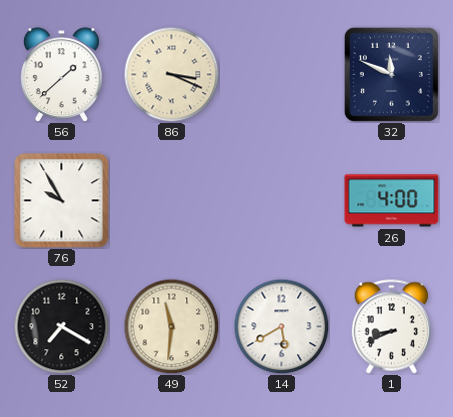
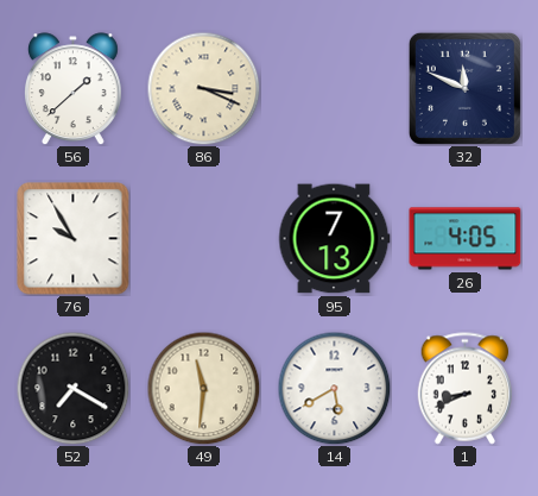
95: none -> 7:13 (334, 239)
26: 4:00 -> 4:05 (466, 239)
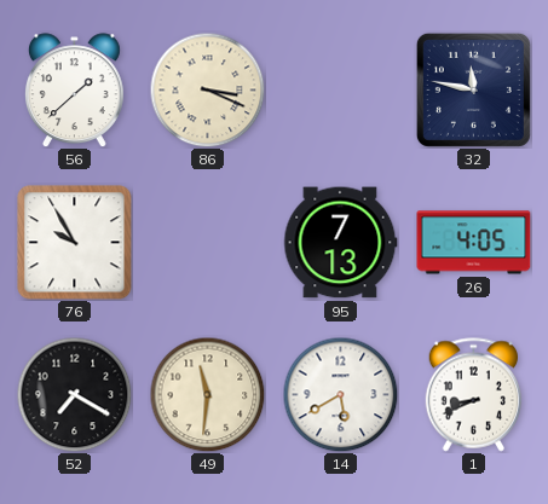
32: 11:49 -> 11:47 (473, 89)
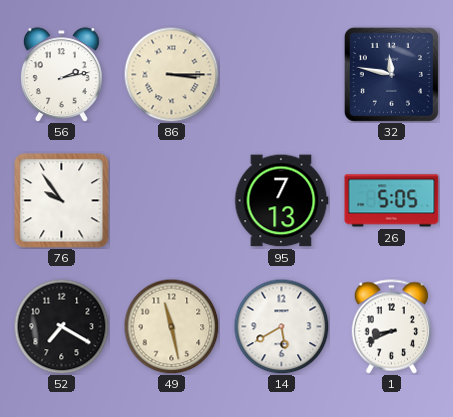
56: 1:38 -> 2:13 (61, 75)
86: 3:19 -> 3:15 (171, 74)
76: 9:55 -> 9:54 (62, 201)
26: 4:05 -> 5:05 (392, 201)
49: 11:31 -> 11:28 (171, 326)
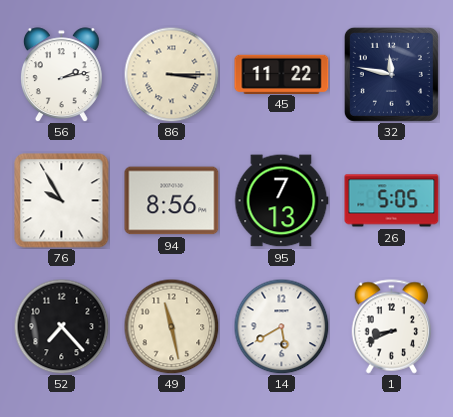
45: none -> 11:22 (282, 74)
76: 9:54 -> 9:55 (62, 201)
94: none -> 8:56 (172, 201)
52: 7:20 -> 7:23 (61, 326)
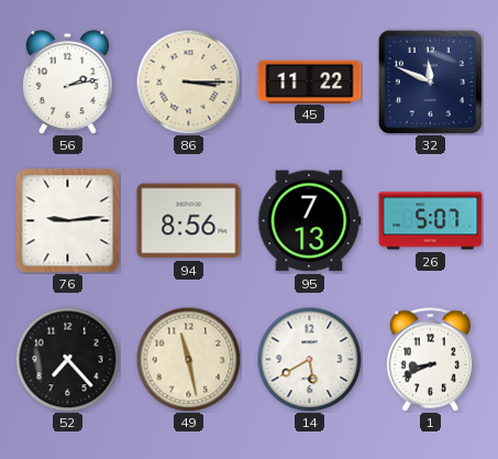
32: 11:47 -> 11:49 (430, 81)
76: 9:55 -> 9:14 (68, 221)
26: 5:05 -> 5:07 (431, 221)
